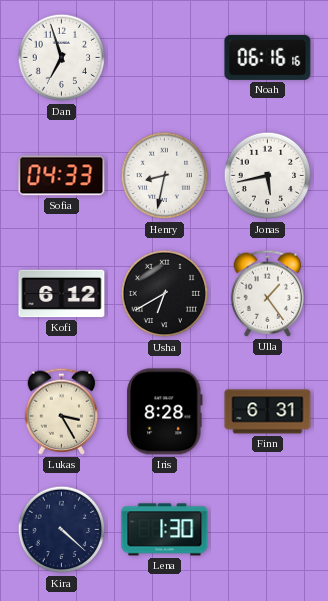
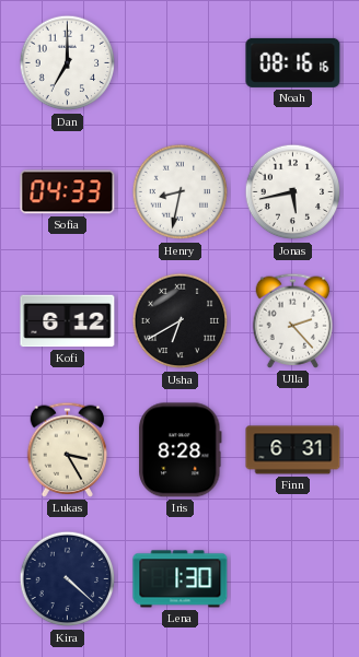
Dan: 6:57 -> 7:00 (68, 63)
Noah: 06:16 -> 08:16 (293, 62)
Ulla: 1:24 -> 2:23 (293, 320)
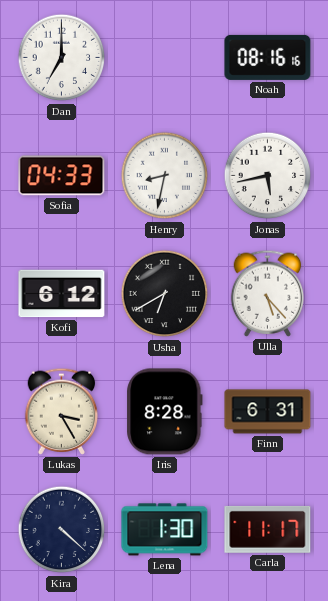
Ulla: 2:23 -> 5:23 (268, 293)
Carla: none -> 11:17 (268, 529)
